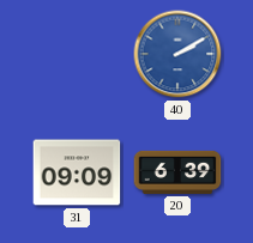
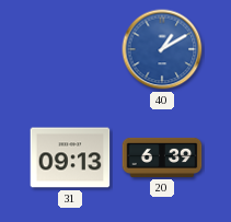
40: 2:10 -> 1:10 (162, 49)
31: 09:09 -> 09:13 (70, 157)
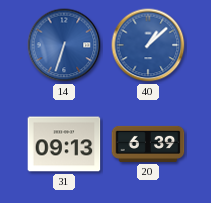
14: none -> 6:33 (64, 45)
40: 1:10 -> 1:08 (148, 45)
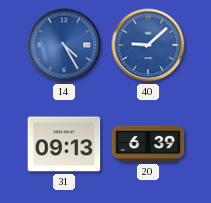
14: 6:33 -> 4:25 (64, 45)
40: 1:08 -> 9:08 (148, 45)
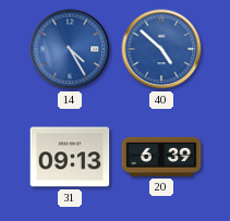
40: 9:08 -> 4:52 (161, 49)
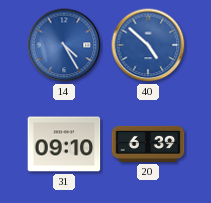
31: 09:13 -> 09:10 (64, 144)
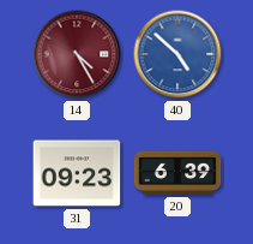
14 dial: blue -> burgundy (77, 54)
31: 09:10 -> 09:23 (77, 173)
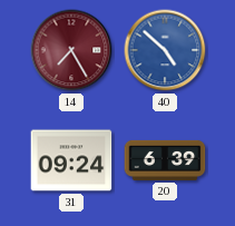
14: 4:25 -> 7:25 (71, 50)
31: 09:23 -> 09:24 (71, 160)
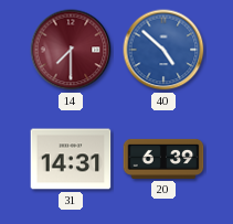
14: 7:25 -> 7:30 (71, 50)
31: 09:24 -> 14:31 (71, 159)
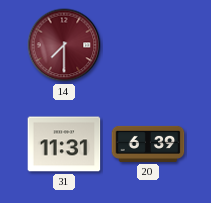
40: 4:52 -> none (163, 50)
31: 14:31 -> 11:31 (64, 144)
